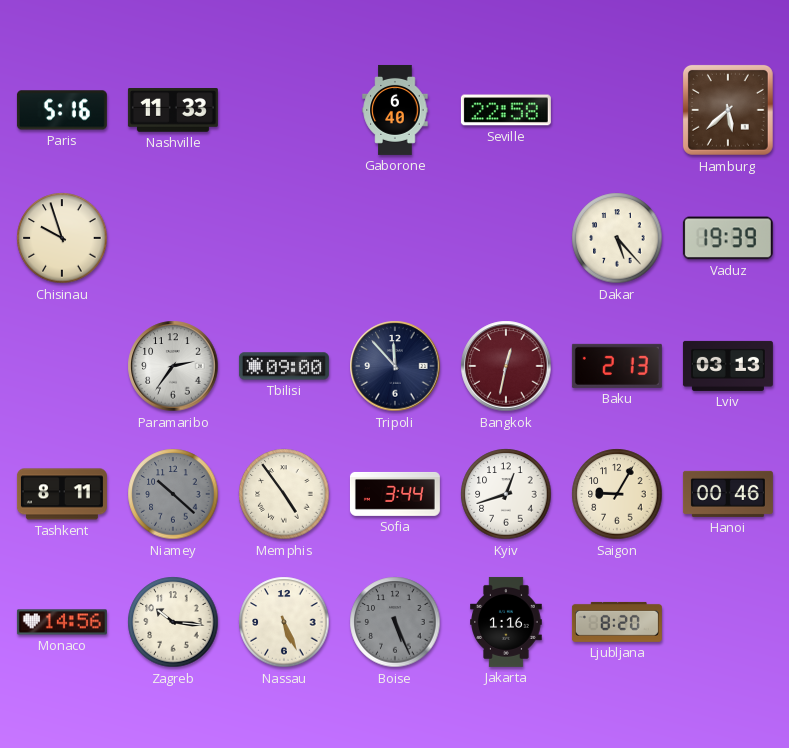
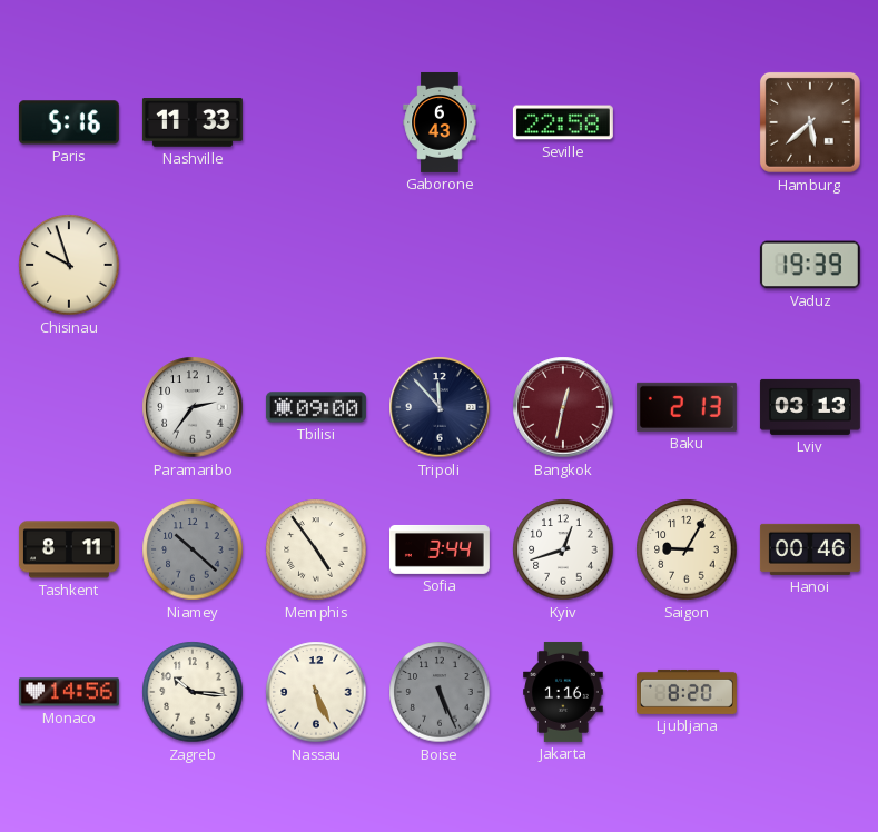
Gaborone: 6:40 -> 6:43 (440, 122)
Dakar: 5:23 -> none (617, 238)
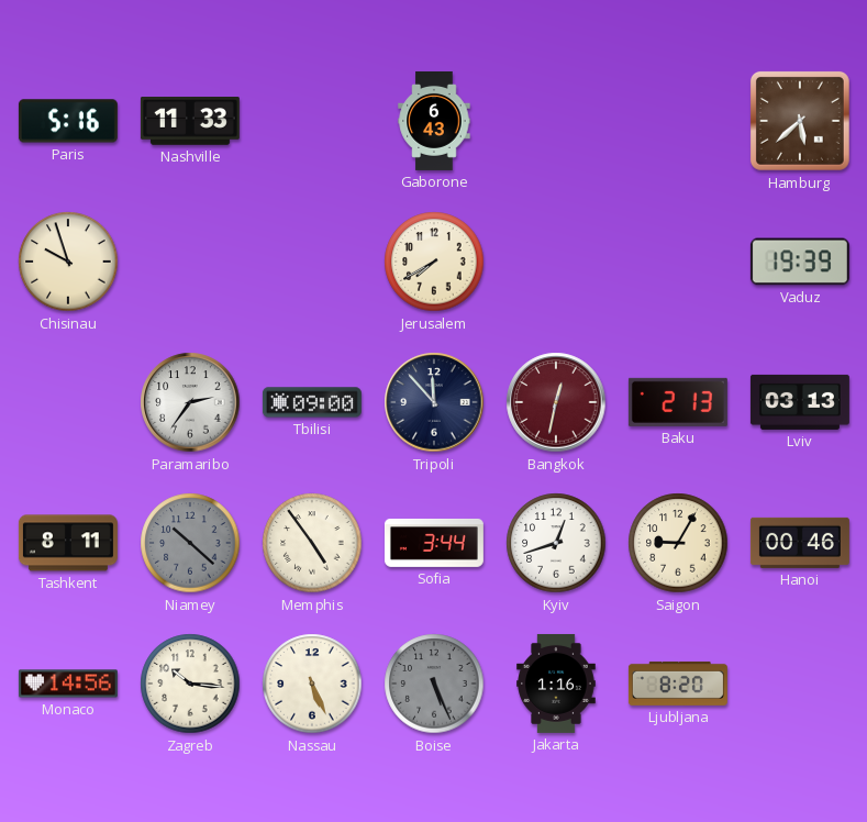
Seville: 22:58 -> none (563, 122)
Jerusalem: none -> 7:40 (434, 262)
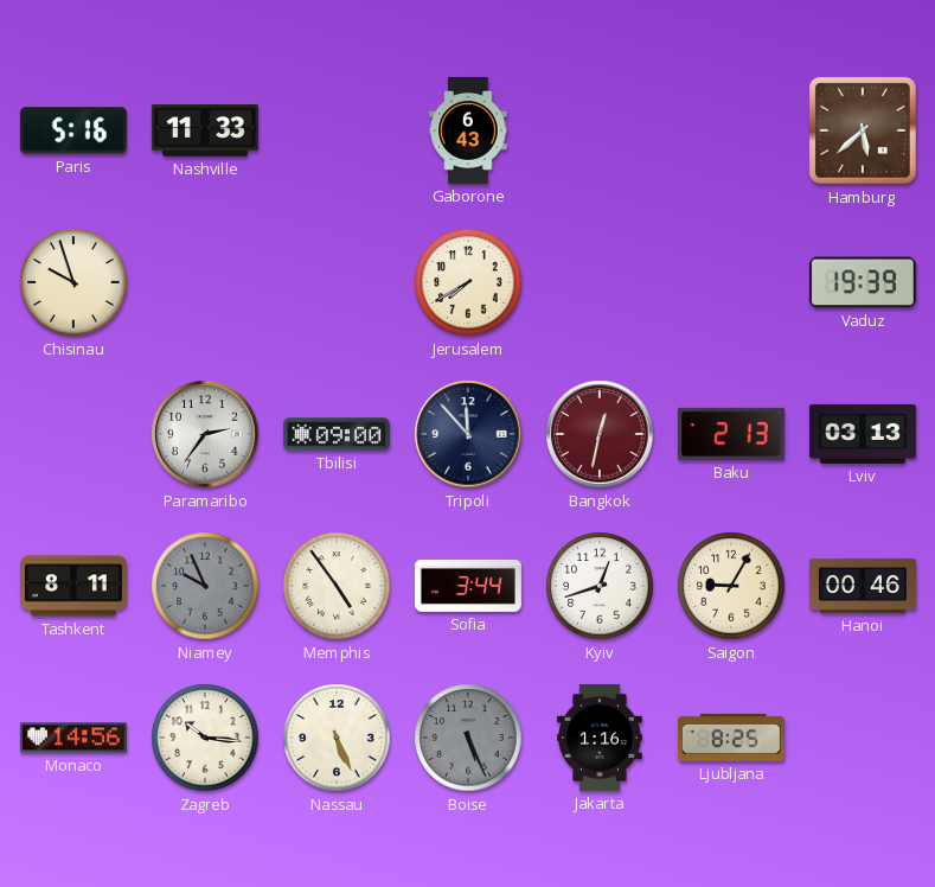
Niamey: 10:22 -> 9:56 (205, 586)
Ljubljana: 8:20 -> 8:25 (731, 738)
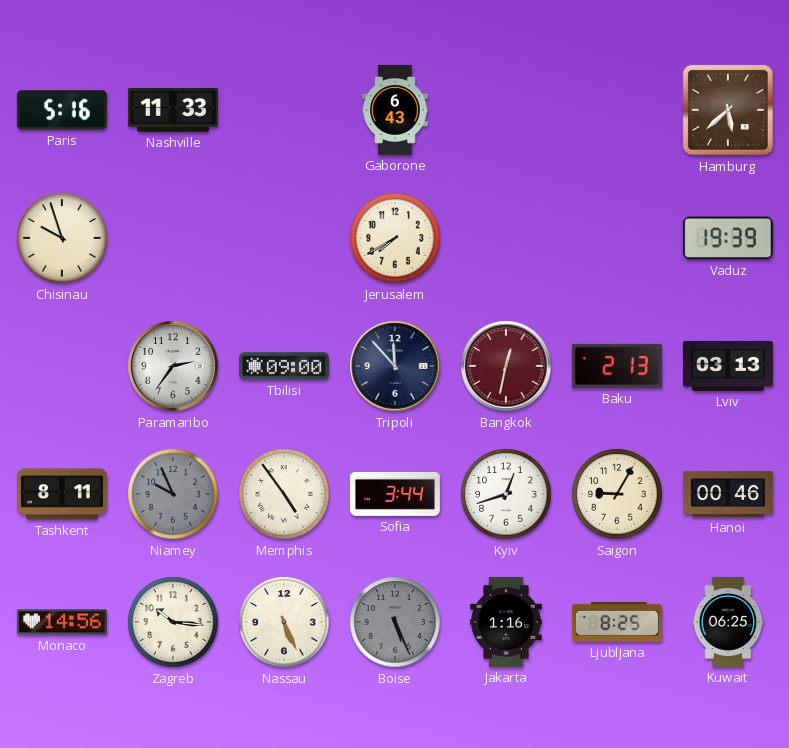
Kuwait: none -> 06:25 (728, 622)
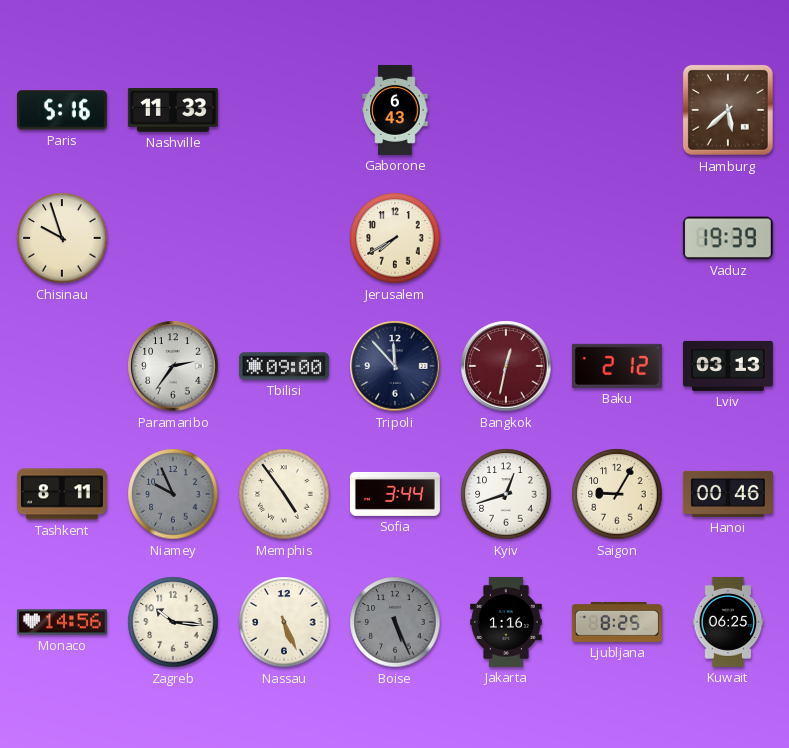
Baku: 2:13 -> 2:12 (617, 366)
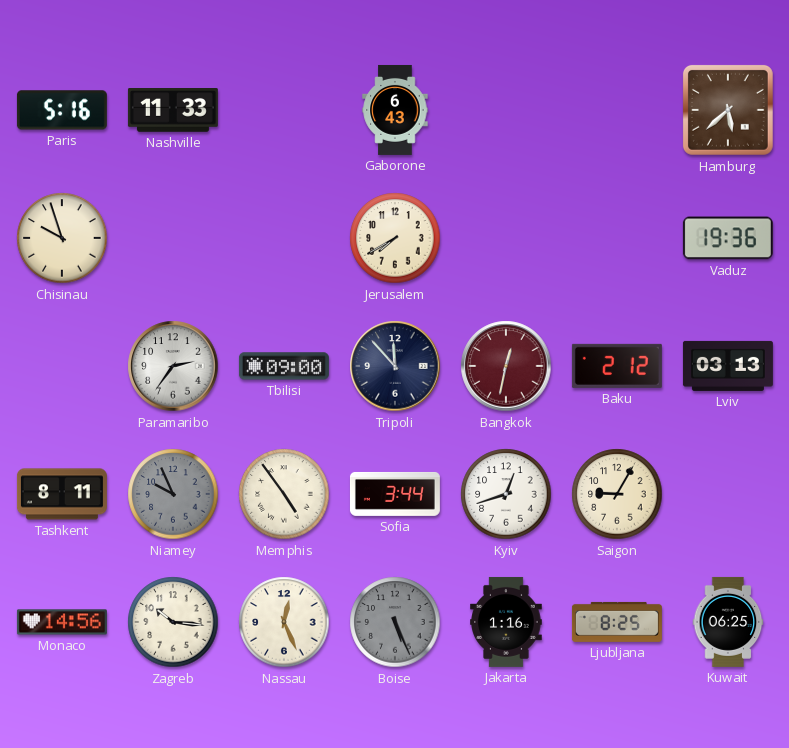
Vaduz: 19:39 -> 19:36 (728, 238)
Hanoi: 00:46 -> none (728, 494)
Nassau: 5:26 -> 12:26 (284, 622)
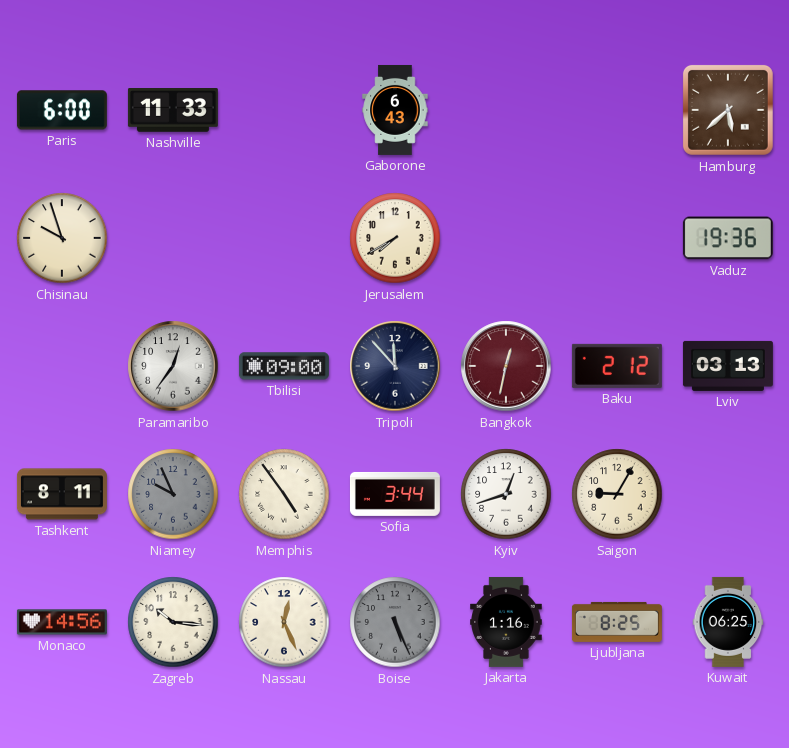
Paris: 5:16 -> 6:00 (62, 110)
Paramaribo: 2:36 -> 12:36 (173, 366)
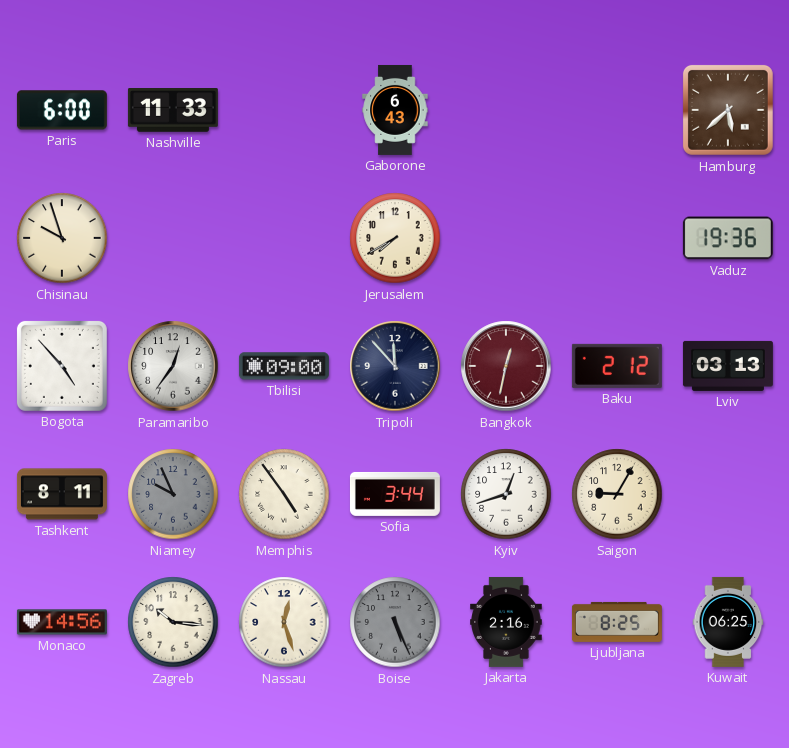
Bogota: none -> 4:53 (62, 366)
Nassau: 12:26 -> 12:27 (284, 622)
Jakarta: 1:16 -> 2:16 (506, 622)
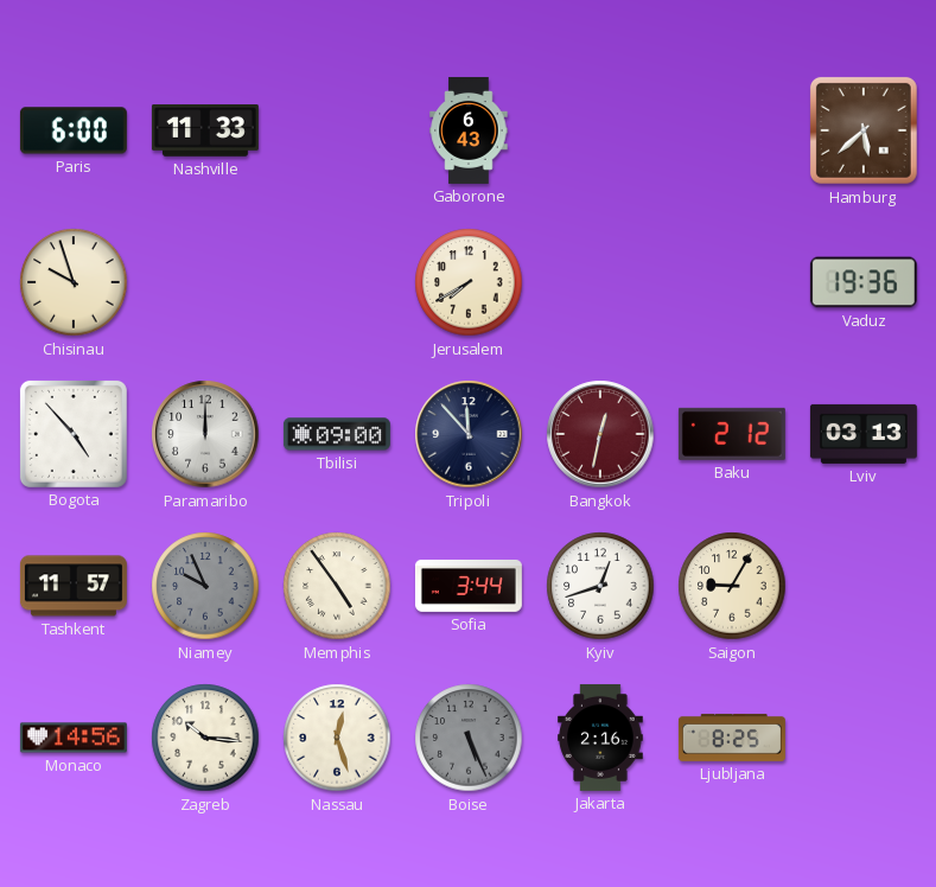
Paramaribo: 12:36 -> 12:00 (205, 434)
Tashkent: 8:11 -> 11:57 (74, 586)
Kuwait: 06:25 -> none (728, 622)
